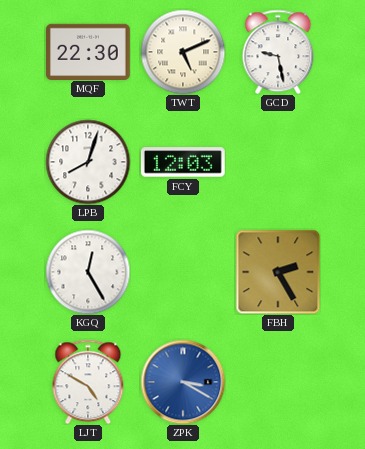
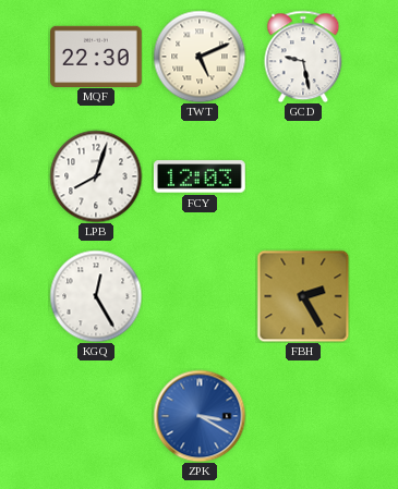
LJT: 4:50 -> none (88, 382)
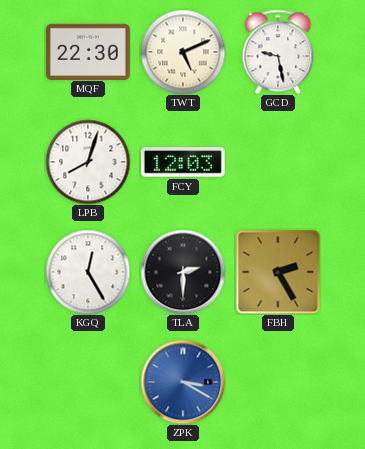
TLA: none -> 2:30 (183, 272)
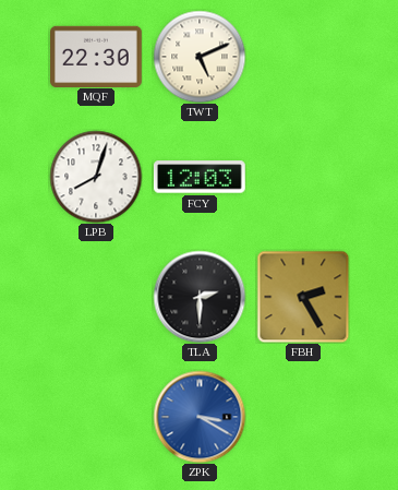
GCD: 9:28 -> none (278, 52)
KGQ: 12:25 -> none (88, 272)
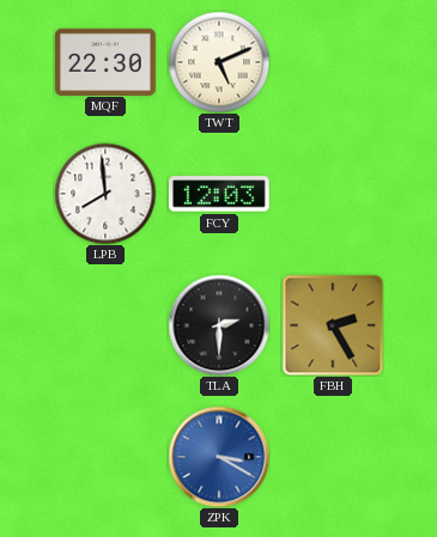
LPB: 8:03 -> 7:59 (105, 194)
